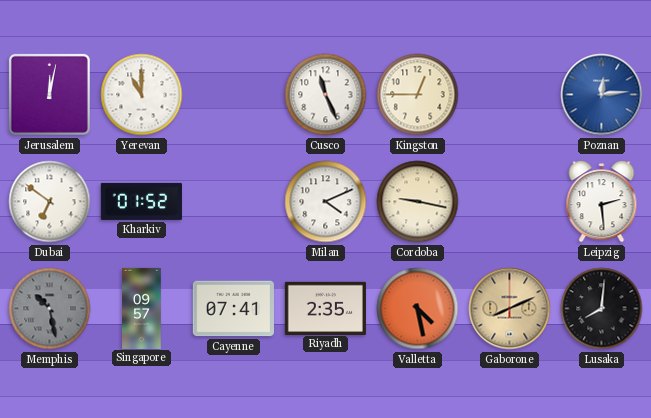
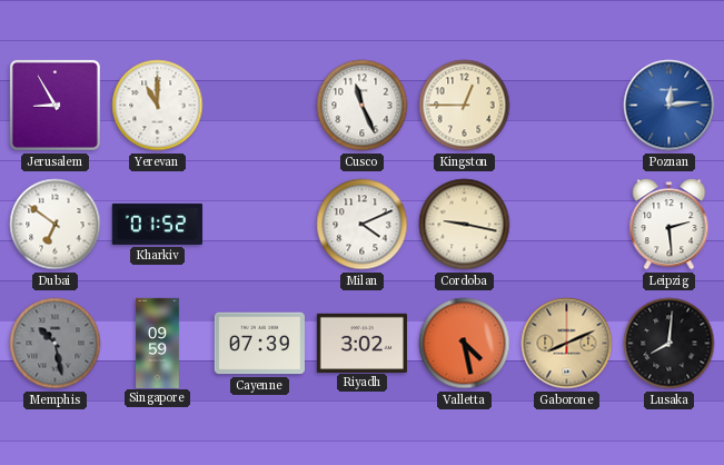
Jerusalem: 12:02 -> 8:55 (54, 105)
Singapore: 09:57 -> 09:59 (158, 343)
Cayenne: 07:41 -> 07:39 (259, 344)
Riyadh: 2:35 -> 3:02 (361, 343)
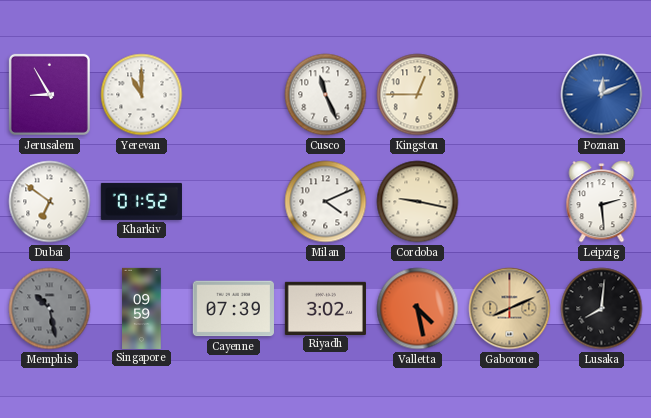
Poznan: 12:14 -> 12:11 (602, 95)
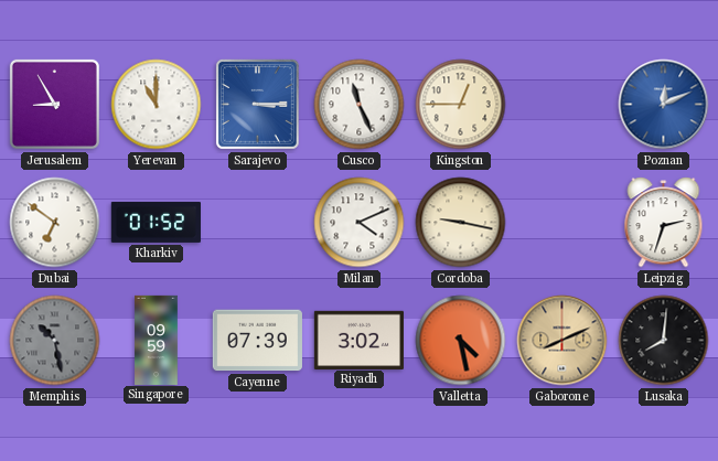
Sarajevo: none -> 3:15 (257, 104)
Leipzig: 2:29 -> 2:33 (664, 223)
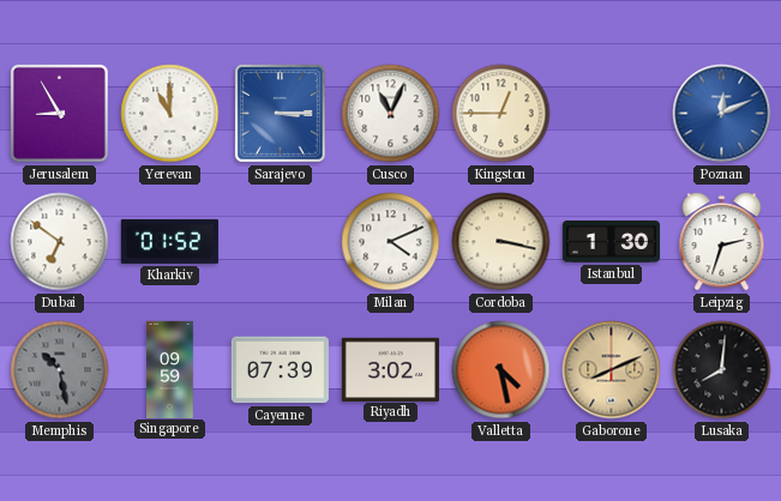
Cusco: 11:26 -> 11:04 (391, 114)
Cordoba: 9:17 -> 3:17 (501, 242)
Istanbul: none -> 1:30 (611, 242)
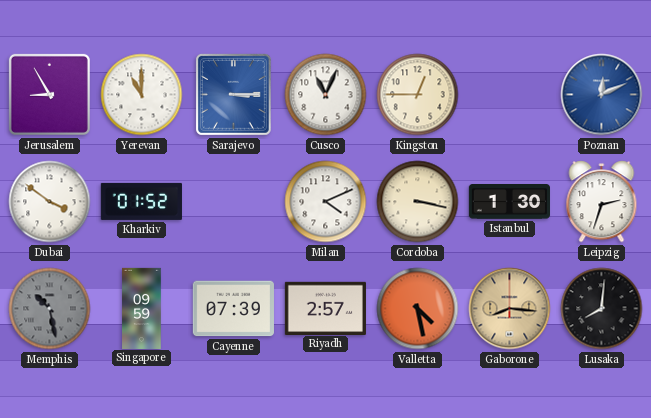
Dubai: 6:51 -> 3:51 (50, 202)
Riyadh: 3:02 -> 2:57 (325, 308)
Gaborone: 8:11 -> 8:16 (510, 309)
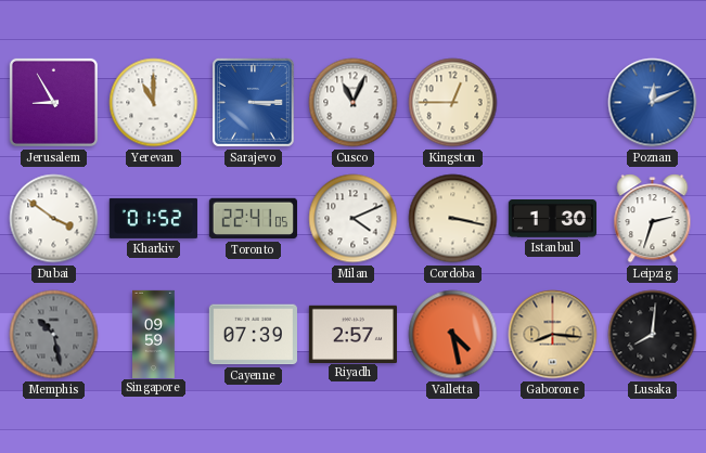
Toronto: none -> 22:41 (253, 219)
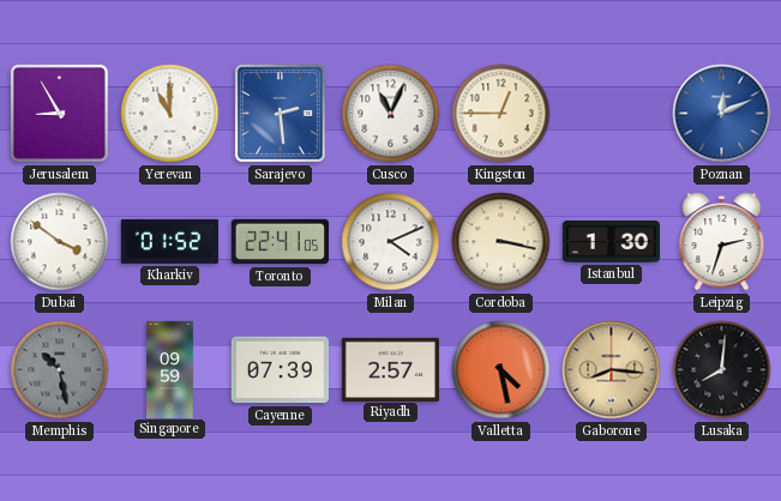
Sarajevo: 3:15 -> 2:29 (280, 113)
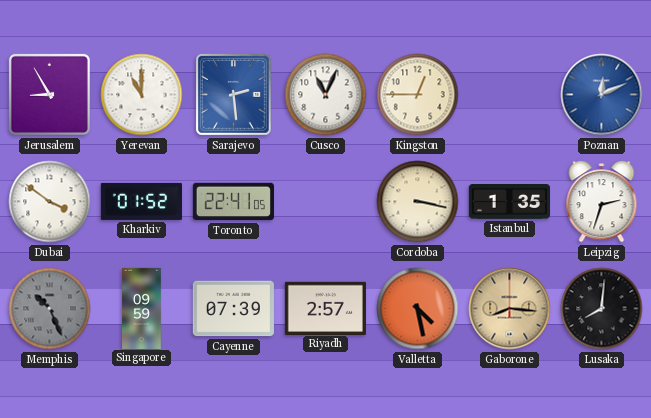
Milan: 4:11 -> none (391, 242)
Istanbul: 1:30 -> 1:35 (509, 202)
Memphis: 10:28 -> 10:26 (50, 309)
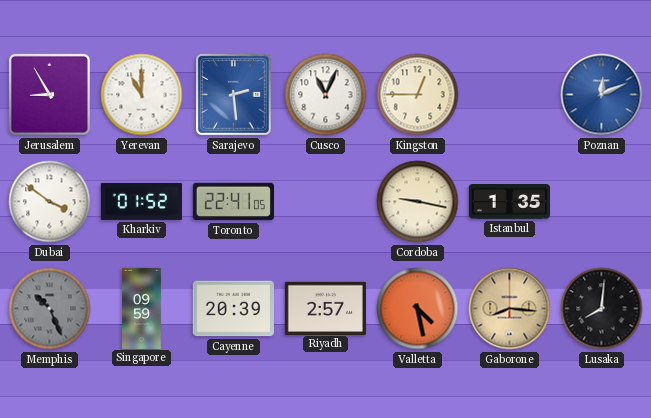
Cordoba: 3:17 -> 9:17 (418, 202)
Leipzig: 2:33 -> none (602, 202)
Cayenne: 07:39 -> 20:39 (233, 309)
